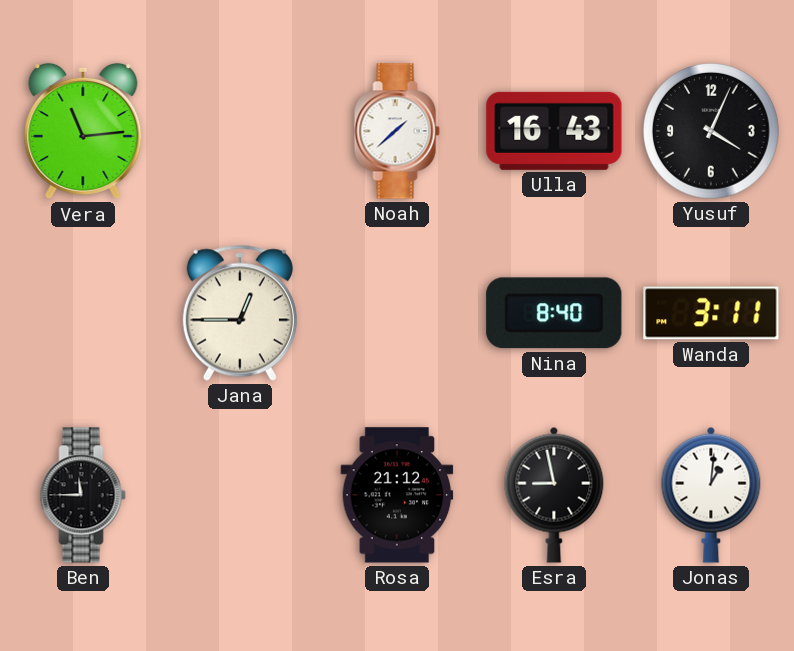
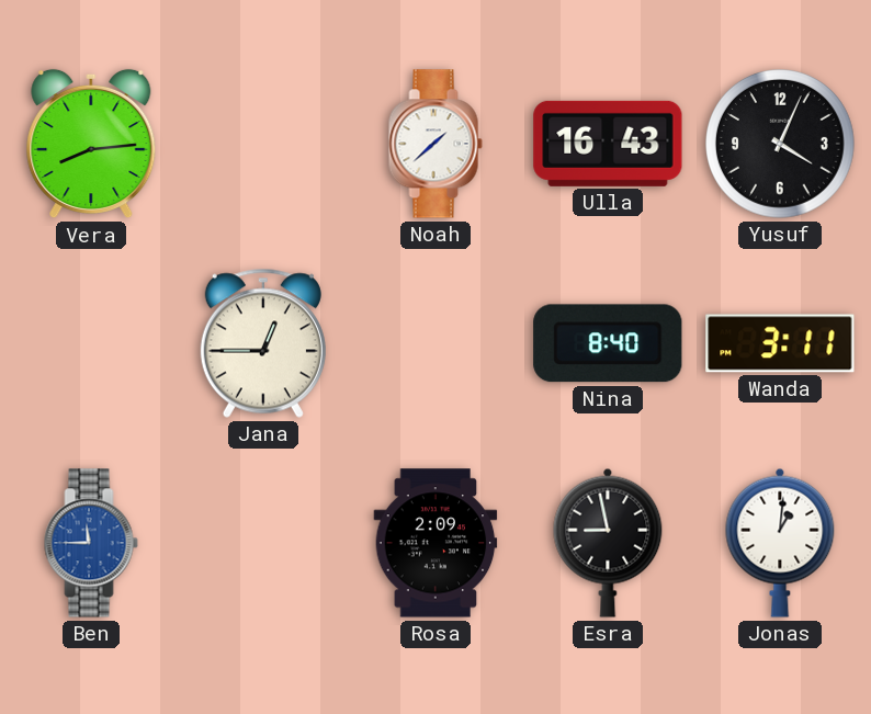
Vera: 11:14 -> 8:14 (91, 144)
Ben dial: black -> blue (91, 543)
Rosa: 21:12 -> 2:09 (435, 543)
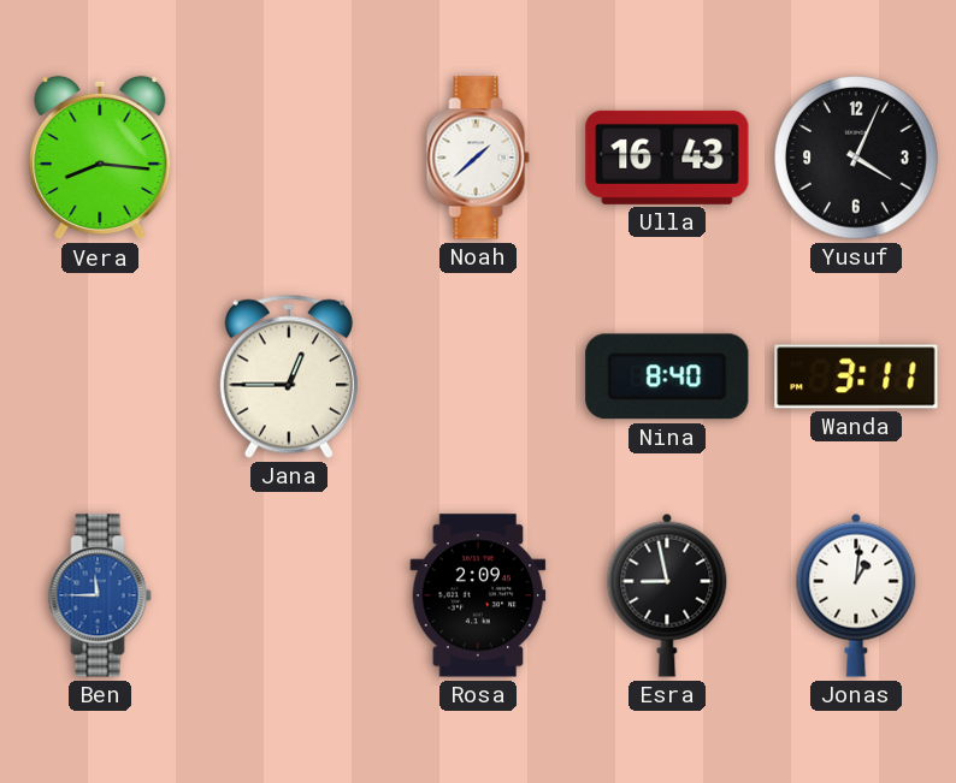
Vera: 8:14 -> 8:16 (100, 158)
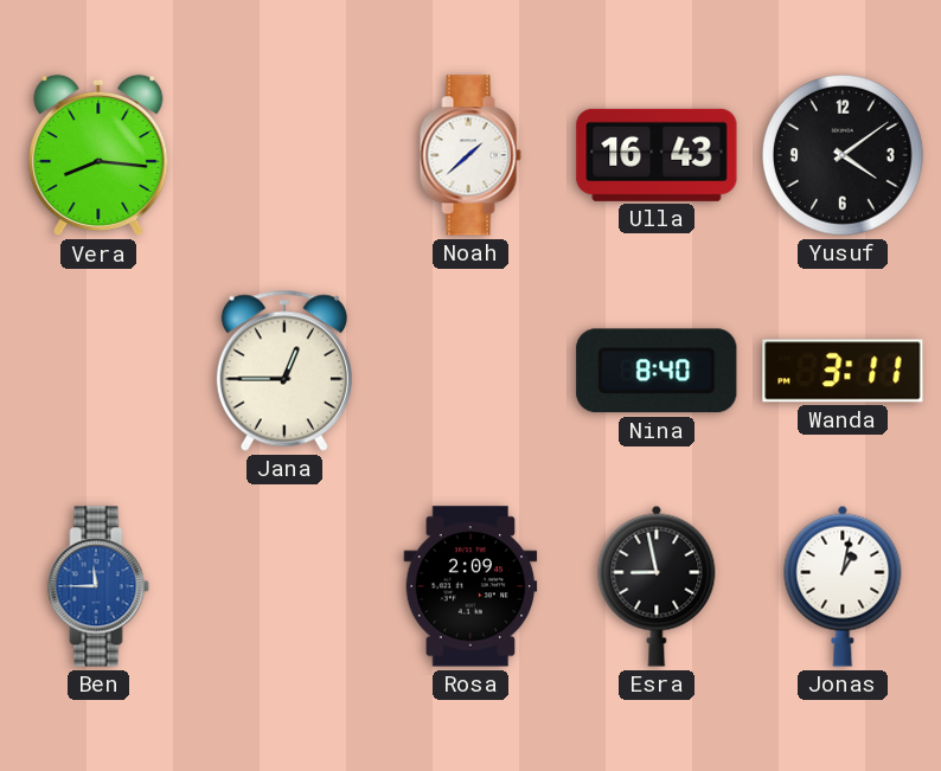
Yusuf: 4:04 -> 4:09 (844, 156)
Jonas: 1:01 -> 1:02 (843, 586)
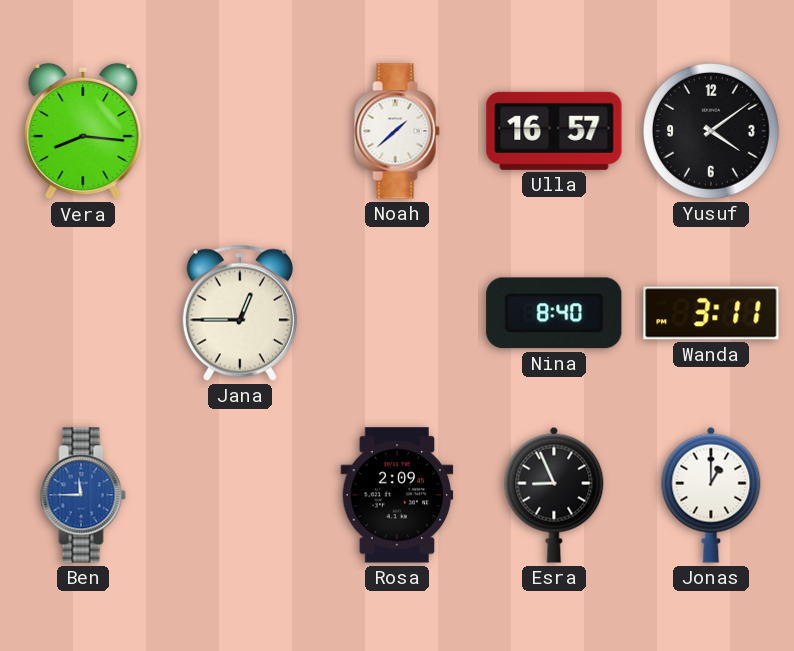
Ulla: 16:43 -> 16:57 (554, 131)
Esra: 8:58 -> 8:56 (554, 495)
Jonas: 1:02 -> 1:00 (711, 495)
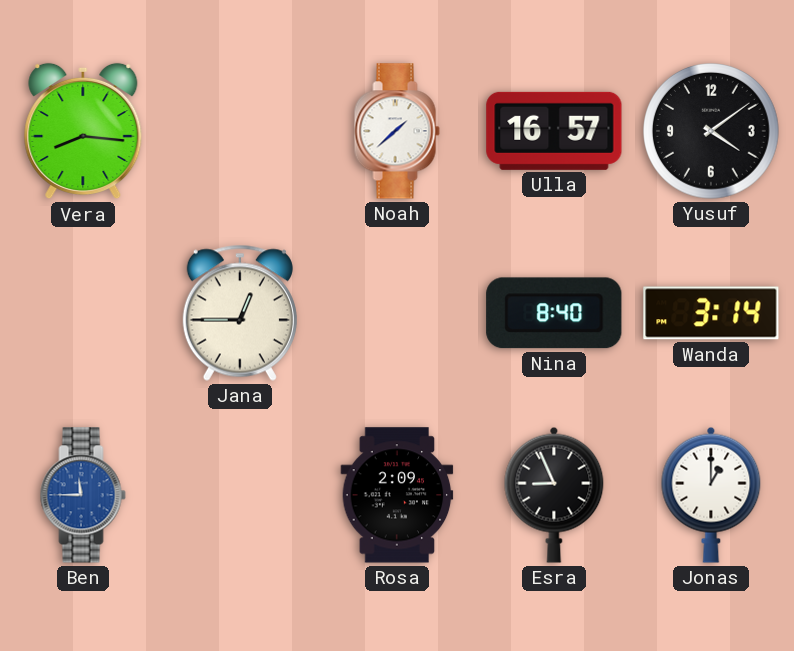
Wanda: 3:11 -> 3:14 (711, 313)
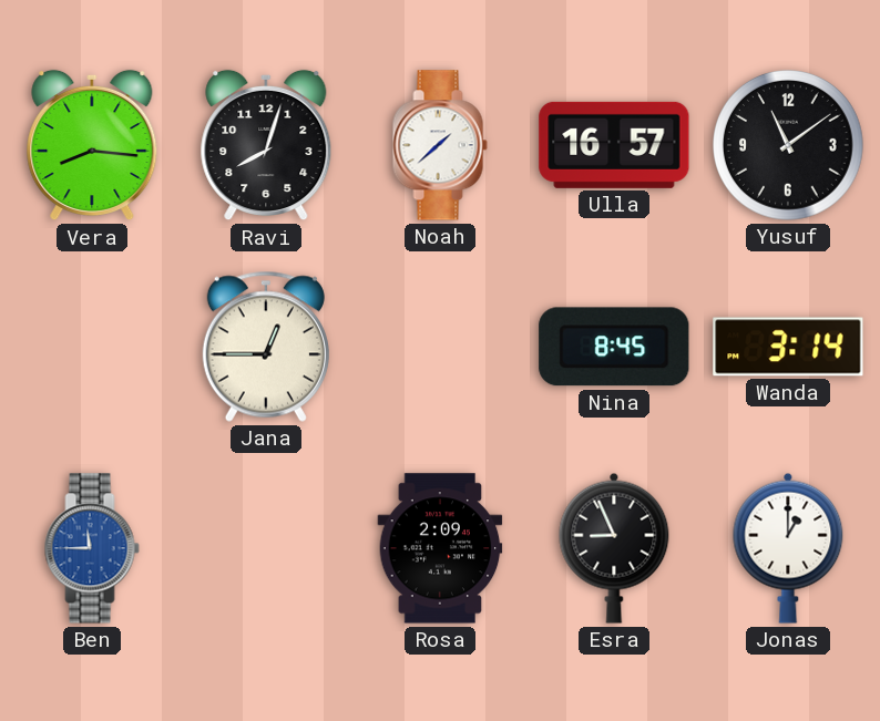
Ravi: none -> 8:03 (266, 145)
Yusuf: 4:09 -> 11:09 (789, 146)
Nina: 8:40 -> 8:45 (614, 347)
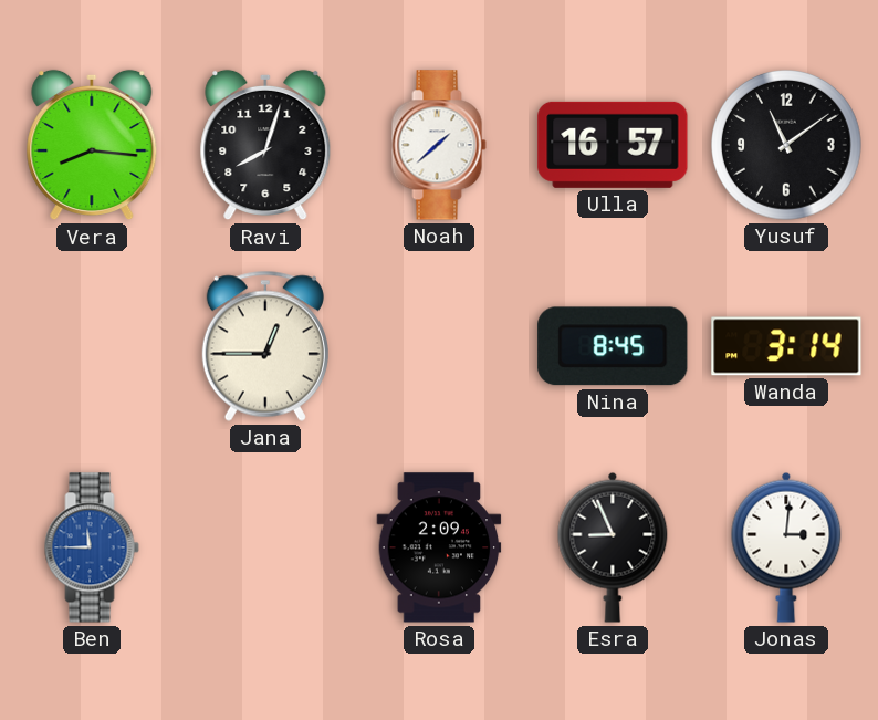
Jonas: 1:00 -> 3:01 (786, 547)
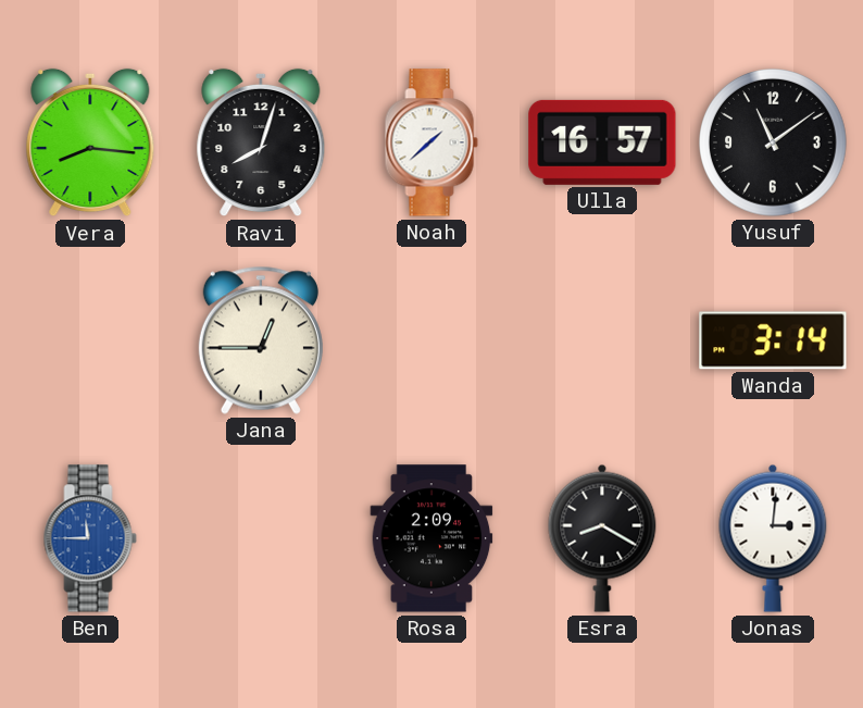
Nina: 8:45 -> none (613, 346)
Esra: 8:56 -> 8:20 (602, 538)
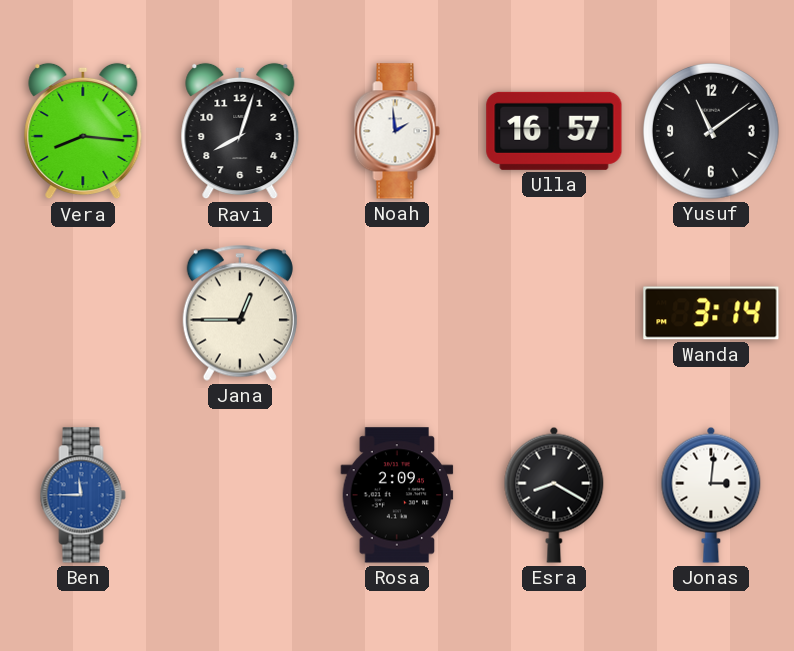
Noah: 1:38 -> 1:59 (397, 131)
